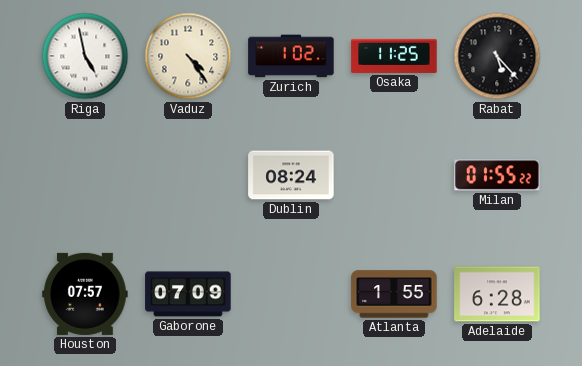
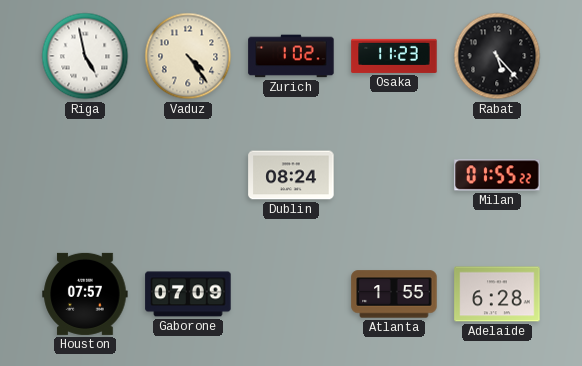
Osaka: 11:25 -> 11:23 (394, 56)
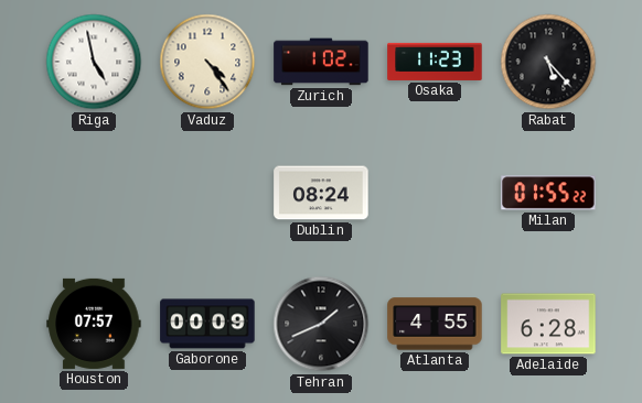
Gaborone: 07:09 -> 00:09 (207, 324)
Tehran: none -> 1:41 (321, 324)
Atlanta: 1:55 -> 4:55 (435, 324)
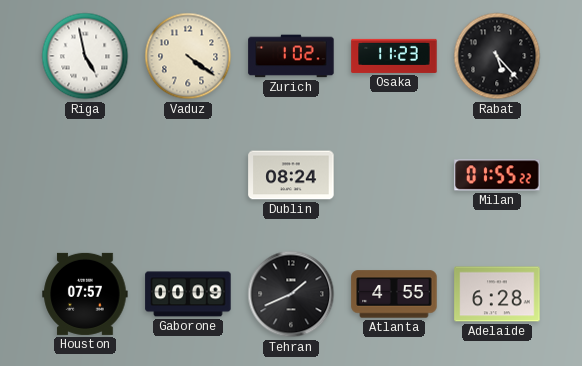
Vaduz: 4:24 -> 4:21 (188, 56)
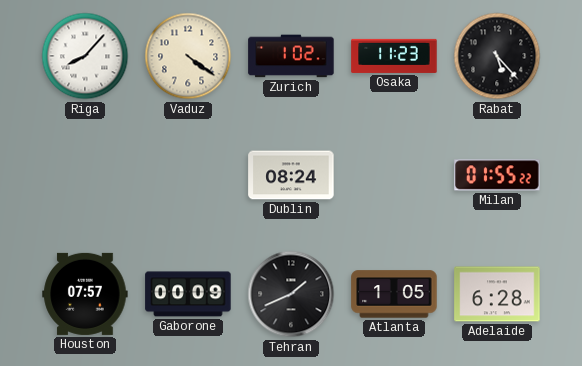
Riga: 4:58 -> 8:07 (85, 56)
Atlanta: 4:55 -> 1:05 (394, 294)
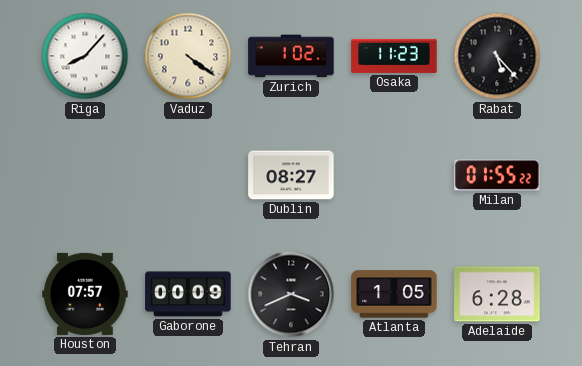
Dublin: 08:24 -> 08:27 (291, 175)
Tehran: 1:41 -> 3:41 (291, 294)
